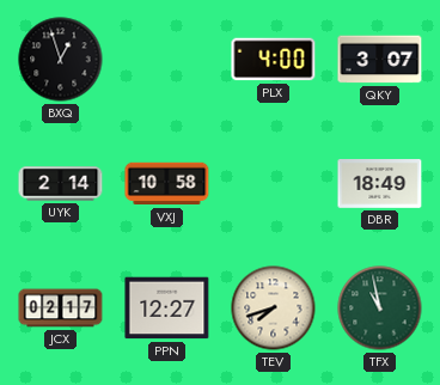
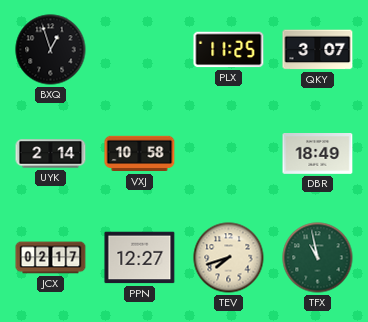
PLX: 4:00 -> 11:25 (229, 50)
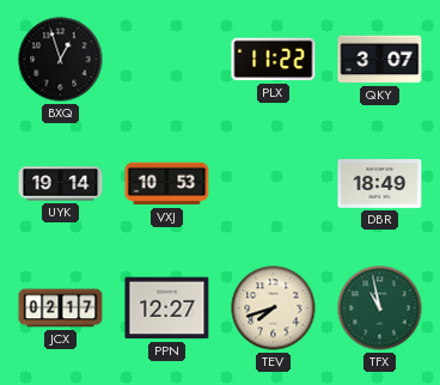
PLX: 11:25 -> 11:22 (274, 60)
UYK: 2:14 -> 19:14 (61, 184)
VXJ: 10:58 -> 10:53 (167, 184)
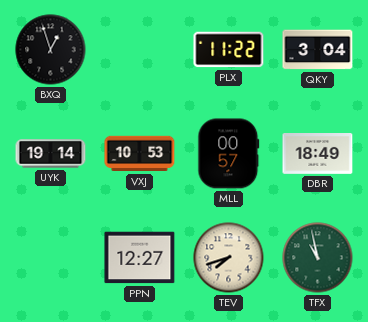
QKY: 3:07 -> 3:04 (318, 50)
MLL: none -> 00:57 (229, 154)
JCX: 02:17 -> none (61, 308)
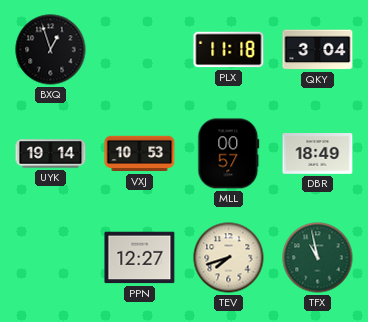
PLX: 11:22 -> 11:18 (229, 50)
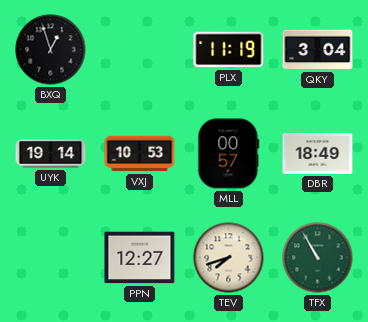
PLX: 11:18 -> 11:19 (229, 50)
TFX: 10:58 -> 10:55 (318, 258)
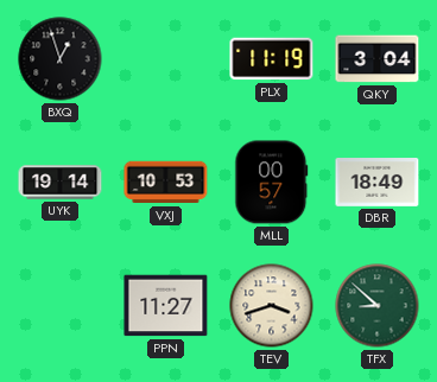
PPN: 12:27 -> 11:27 (166, 306)
TEV: 7:42 -> 3:42 (272, 306)
TFX: 10:55 -> 8:52 (378, 306)
